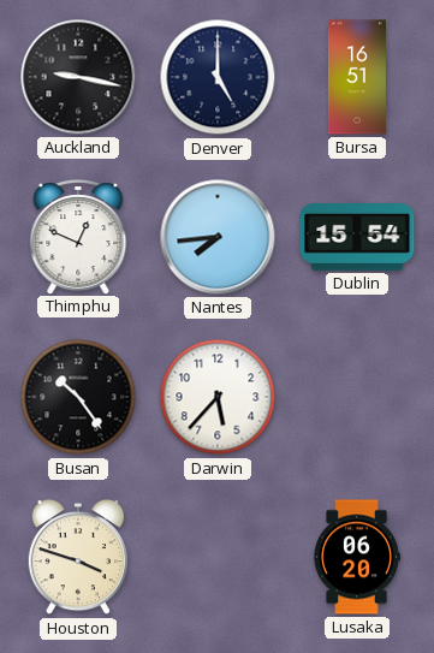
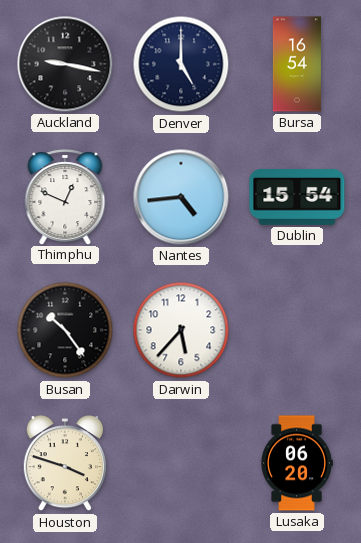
Bursa: 16:51 -> 16:54 (297, 64)
Nantes: 7:44 -> 4:44 (181, 197)
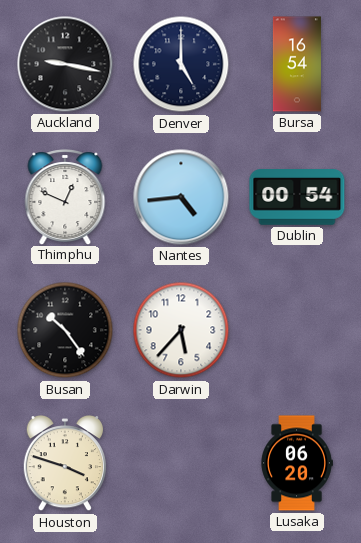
Dublin: 15:54 -> 00:54 (297, 198)
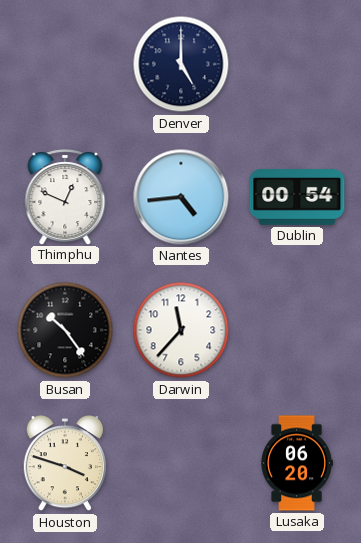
Auckland: 9:17 -> none (65, 64)
Bursa: 16:54 -> none (297, 64)
Darwin: 5:37 -> 11:37 (181, 330)
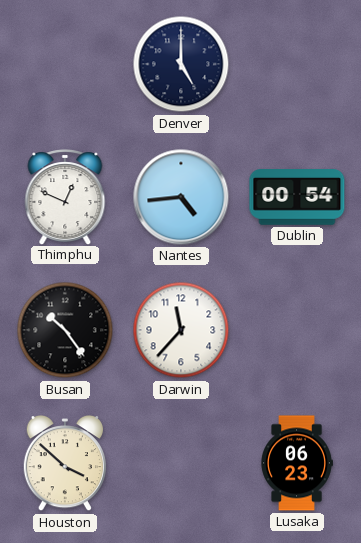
Houston: 3:48 -> 3:52 (64, 464)
Lusaka: 06:20 -> 06:23 (297, 463)
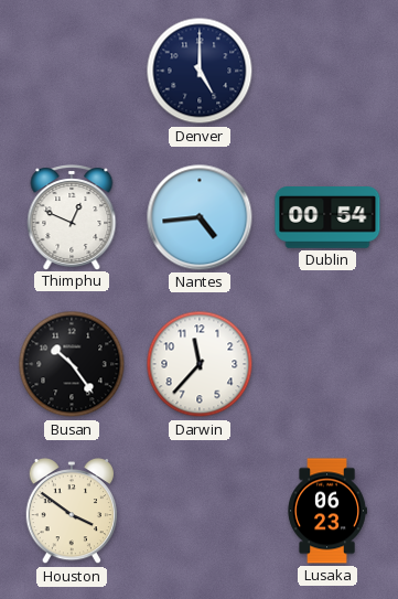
Houston: 3:52 -> 3:51 (71, 512)
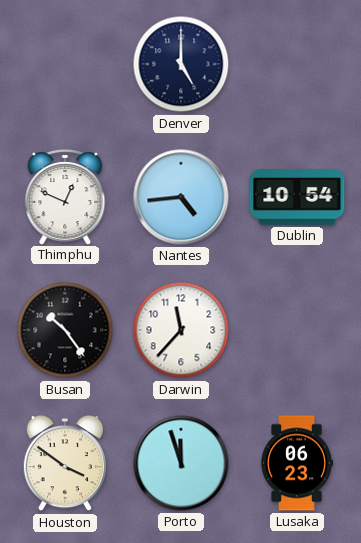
Dublin: 00:54 -> 10:54 (297, 198)
Porto: none -> 11:57 (181, 463)
